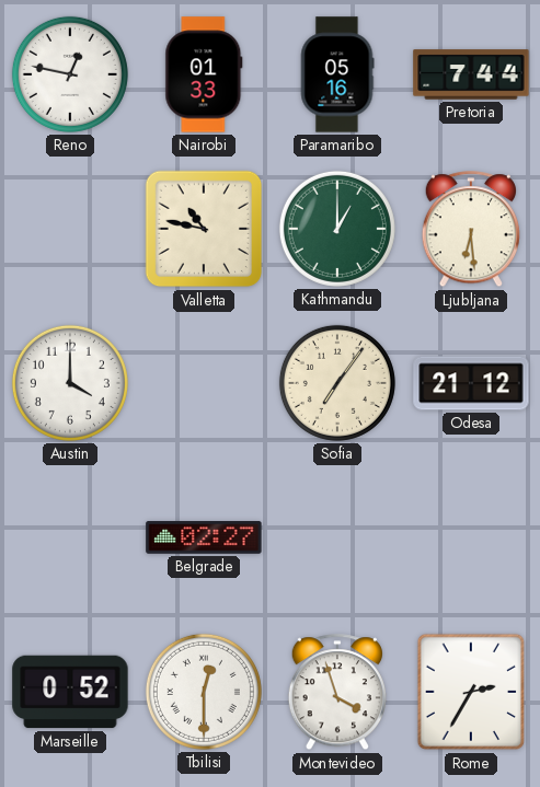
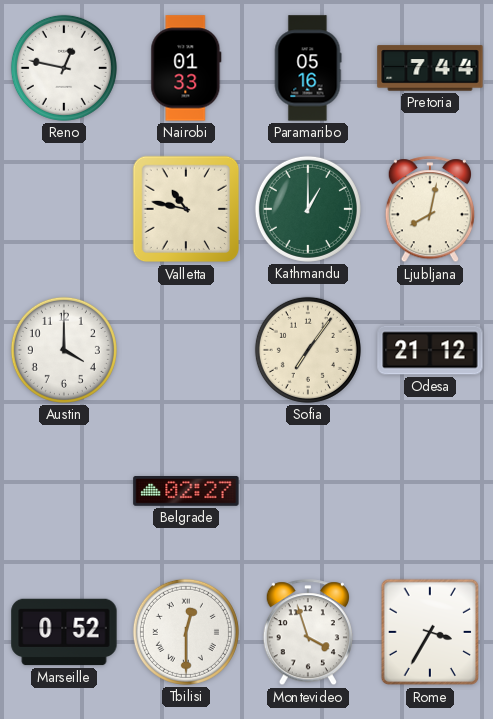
Ljubljana: 6:29 -> 8:02 (430, 210)
Rome: 2:35 -> 3:35 (430, 632)
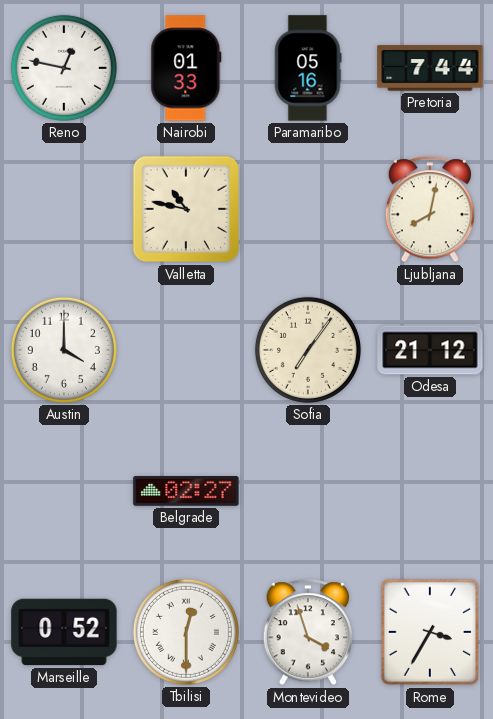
Kathmandu: 1:00 -> none (308, 209)
